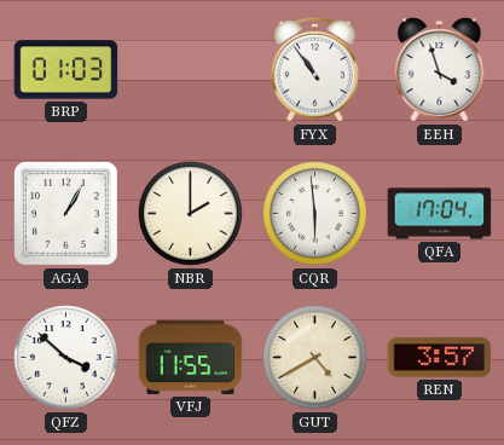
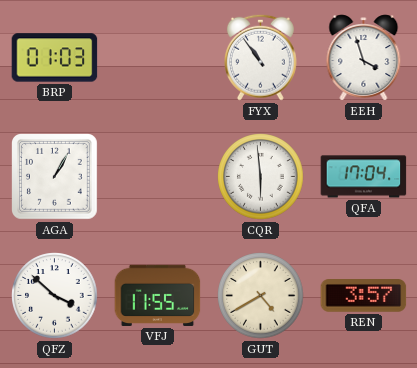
NBR: 2:00 -> none (191, 214)
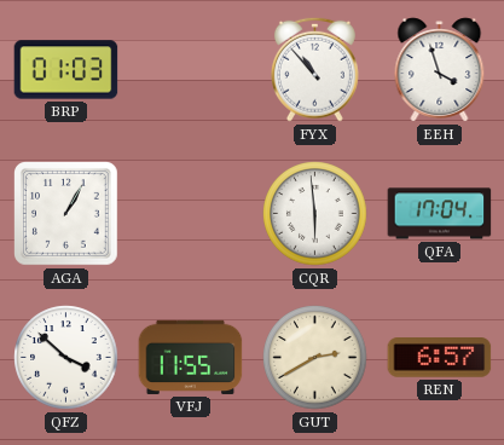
FYX: 10:54 -> 10:53 (314, 69)
GUT: 4:40 -> 2:40 (315, 358)
REN: 3:57 -> 6:57 (440, 358)
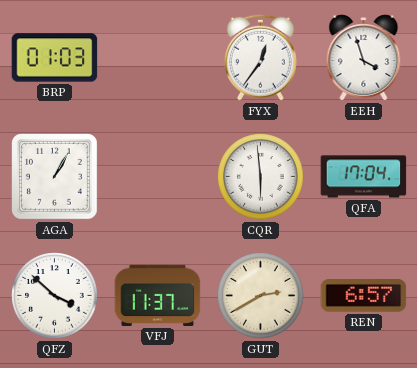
FYX: 10:53 -> 12:36 (260, 57)
VFJ: 11:55 -> 11:37 (158, 295)
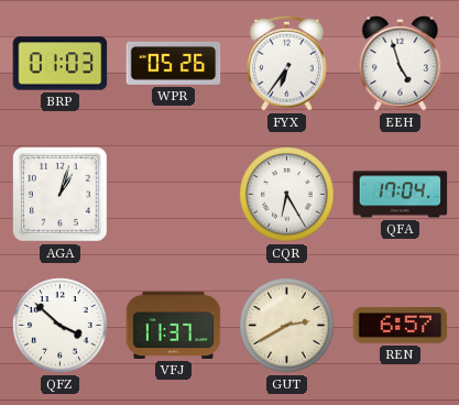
WPR: none -> 05:26 (174, 63)
FYX: 12:36 -> 6:36 (286, 63)
EEH: 3:57 -> 4:57 (401, 64)
AGA: 1:05 -> 1:03 (61, 195)
CQR: 5:59 -> 6:25 (287, 195)
